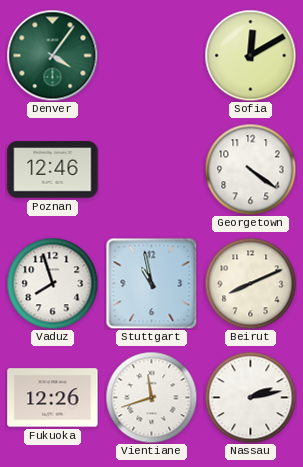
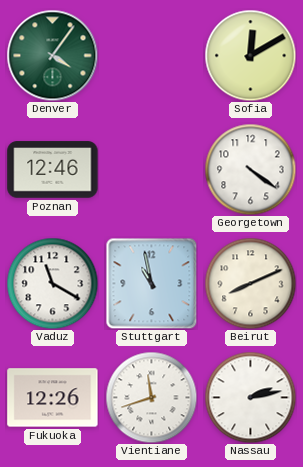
Vaduz: 7:57 -> 11:20 (52, 283)
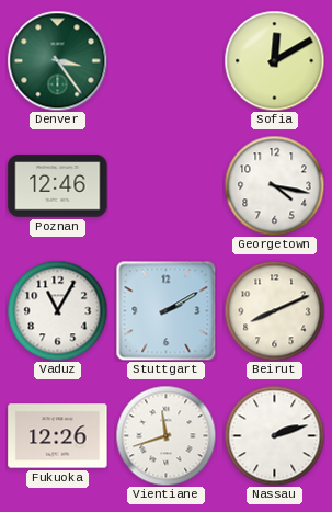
Denver: 4:06 -> 3:24 (57, 60)
Georgetown: 4:21 -> 4:17 (274, 185)
Vaduz: 11:20 -> 11:05 (57, 310)
Stuttgart: 10:58 -> 2:10 (165, 310)
Nassau: 2:13 -> 2:12 (274, 435)
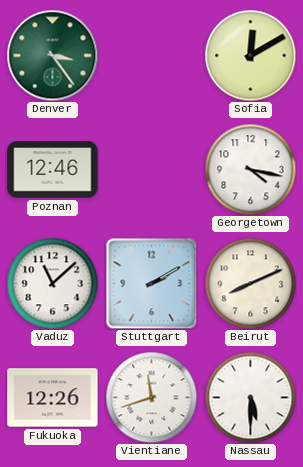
Vaduz: 11:05 -> 11:08 (52, 283)
Nassau: 2:12 -> 5:30 (250, 397)
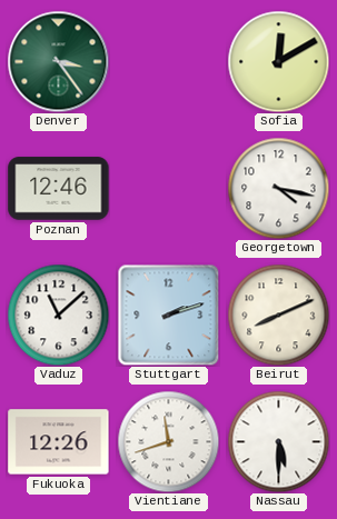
Stuttgart: 2:10 -> 2:12 (168, 315)
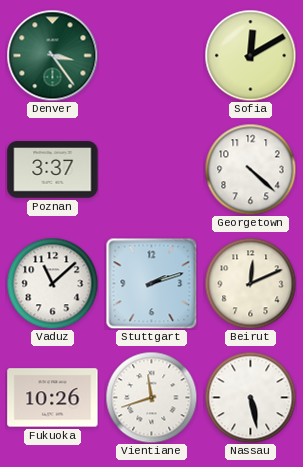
Poznan: 12:46 -> 3:37 (53, 170)
Georgetown: 4:17 -> 4:22 (250, 169)
Beirut: 8:11 -> 12:11 (250, 283)
Fukuoka: 12:26 -> 10:26 (53, 398)
Nassau: 5:30 -> 5:28 (250, 397)
